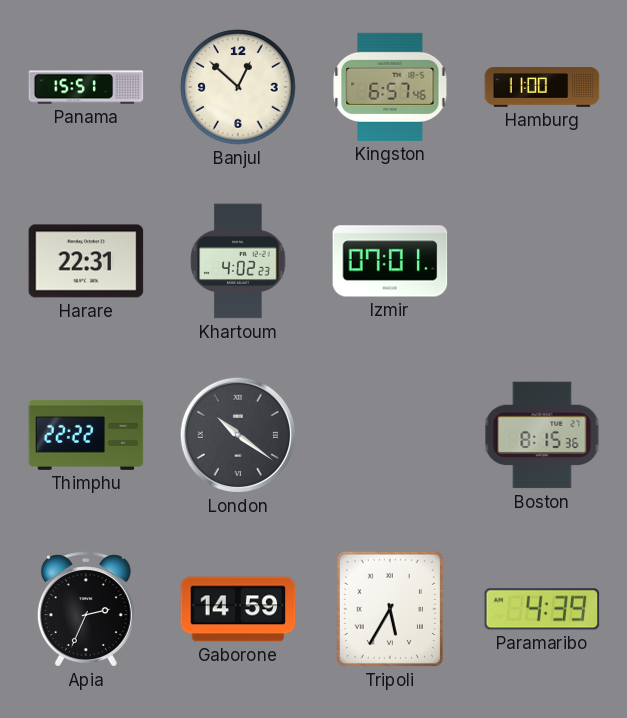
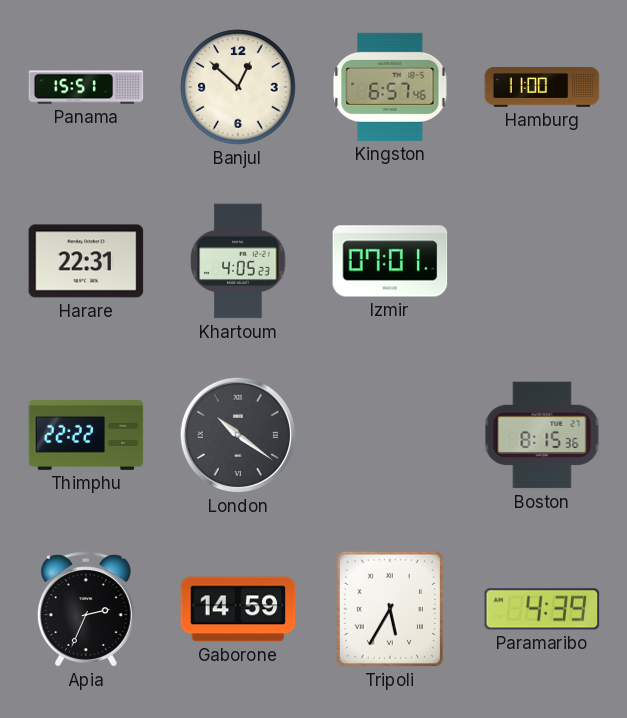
Khartoum: 4:02 -> 4:05 (238, 261)
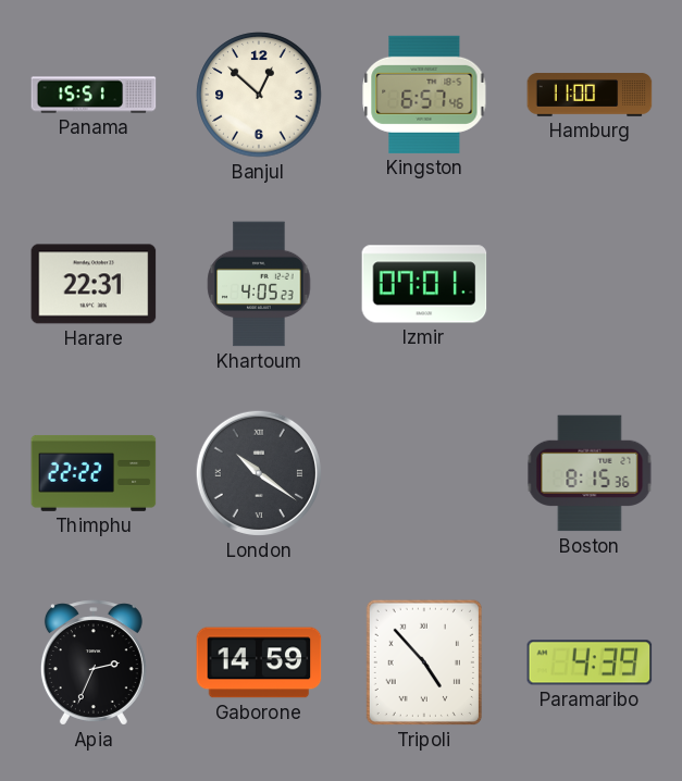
Tripoli: 5:35 -> 4:53 (424, 662)
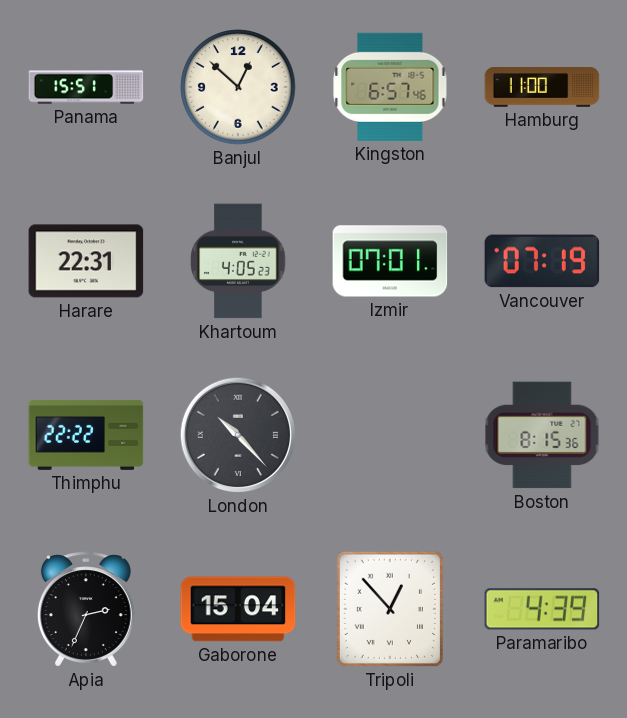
Vancouver: none -> 07:19 (542, 261)
London: 10:21 -> 10:23 (238, 435)
Gaborone: 14:59 -> 15:04 (238, 609)
Tripoli: 4:53 -> 12:53 (390, 609)
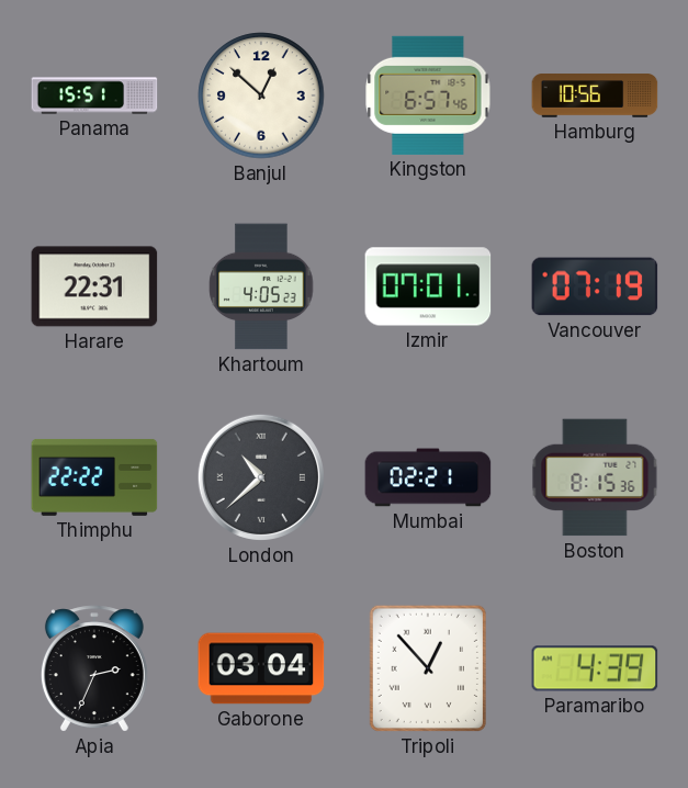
Hamburg: 11:00 -> 10:56 (595, 95)
London: 10:23 -> 10:38 (261, 477)
Mumbai: none -> 02:21 (428, 477)
Gaborone: 15:04 -> 03:04 (261, 668)
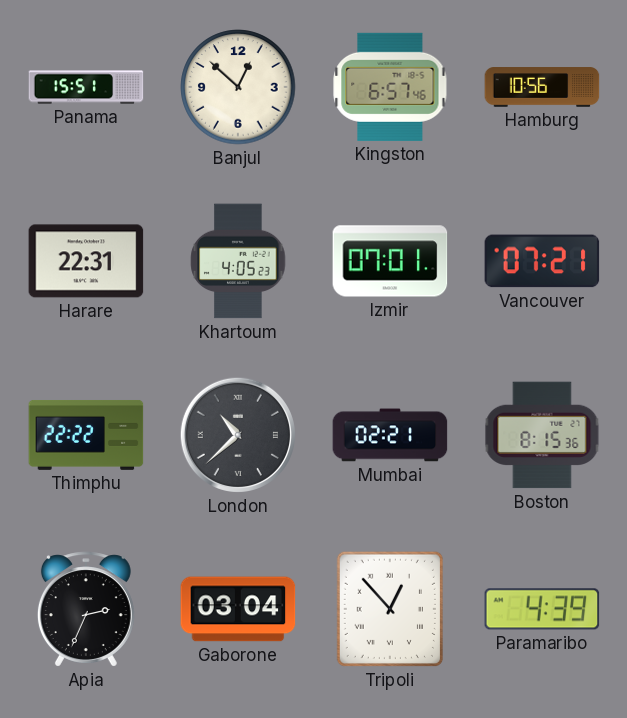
Vancouver: 07:19 -> 07:21 (542, 261)
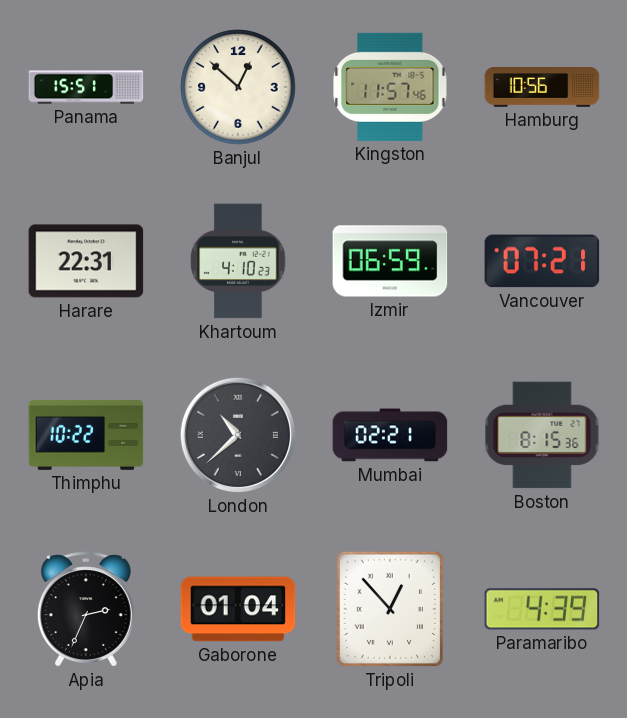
Kingston: 6:57 -> 11:57 (390, 87)
Khartoum: 4:05 -> 4:10 (238, 261)
Izmir: 07:01 -> 06:59 (390, 261)
Thimphu: 22:22 -> 10:22 (86, 435)
Gaborone: 03:04 -> 01:04 (238, 609)
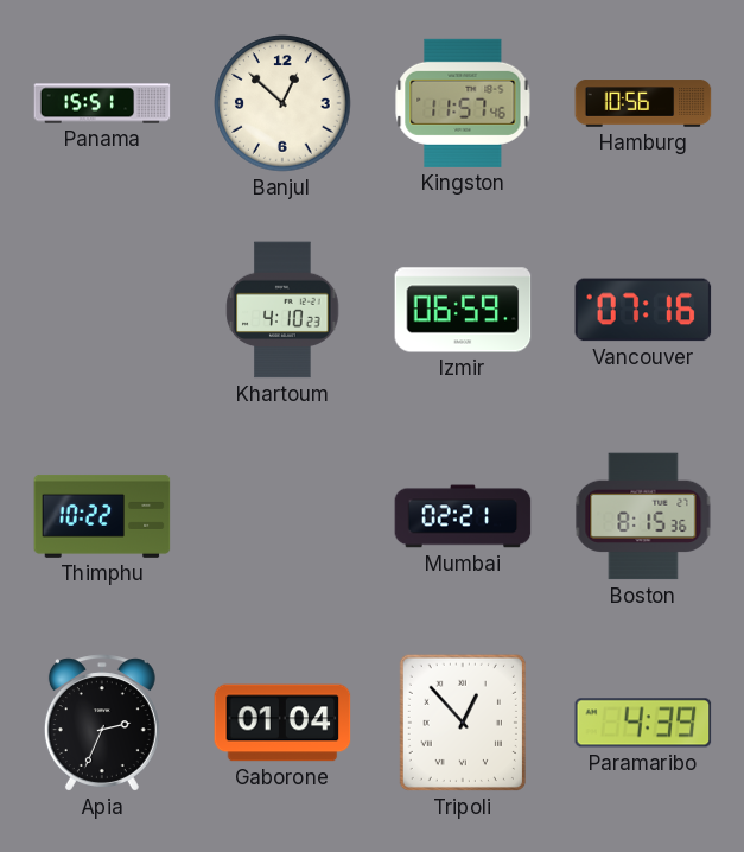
Harare: 22:31 -> none (86, 261)
Vancouver: 07:21 -> 07:16 (643, 310)
London: 10:38 -> none (238, 435)
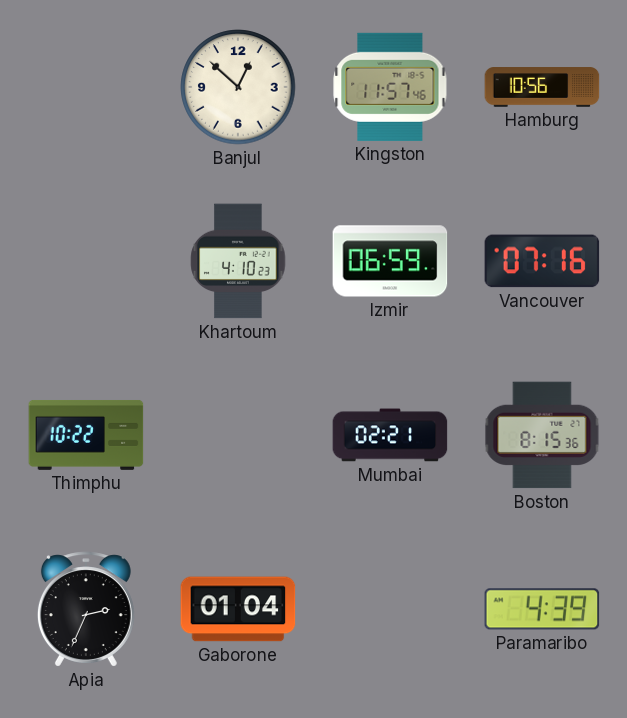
Panama: 15:51 -> none (102, 103)
Tripoli: 12:53 -> none (463, 723)
